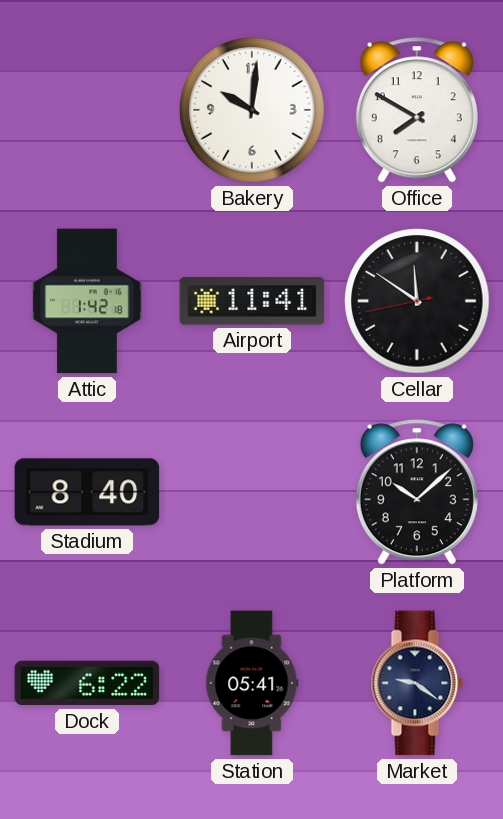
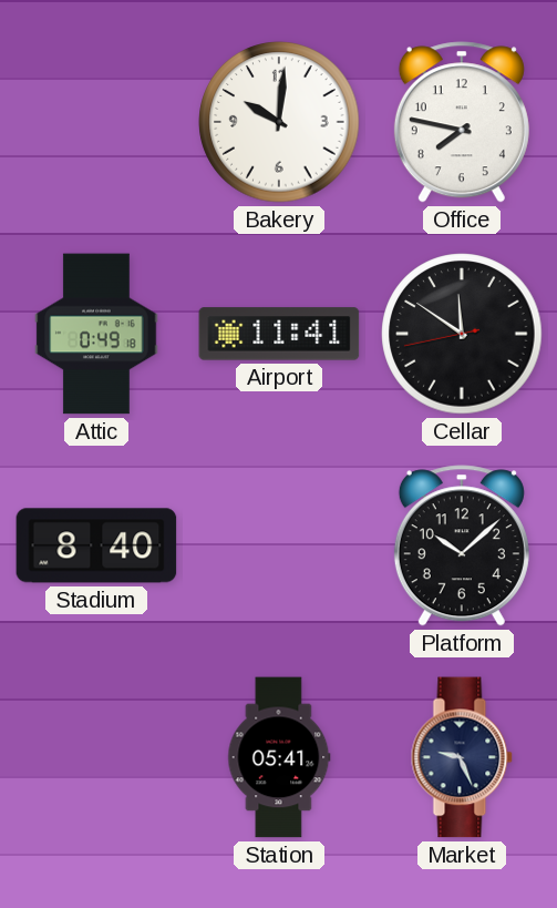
Office: 7:50 -> 7:47 (462, 122)
Attic: 1:42 -> 0:49 (96, 334)
Dock: 6:22 -> none (87, 683)
Market: 9:21 -> 9:26 (462, 757)
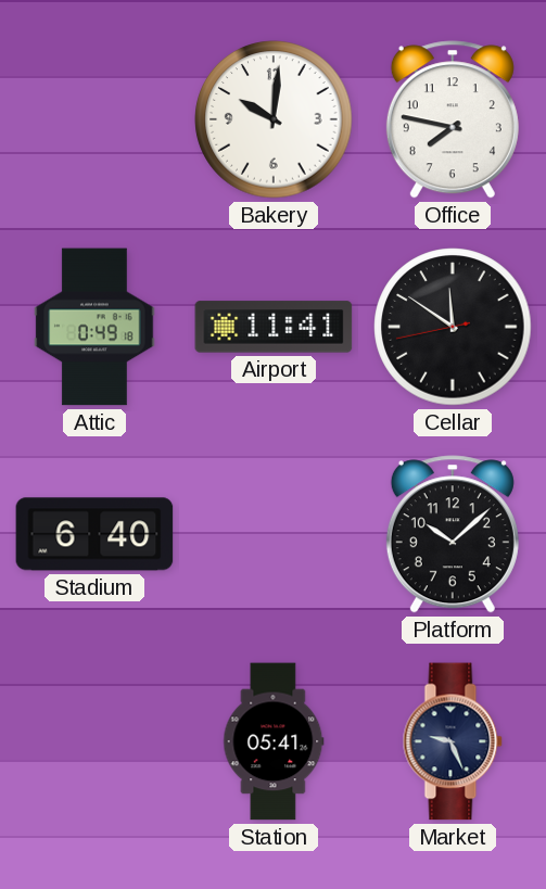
Stadium: 8:40 -> 6:40 (94, 534)
